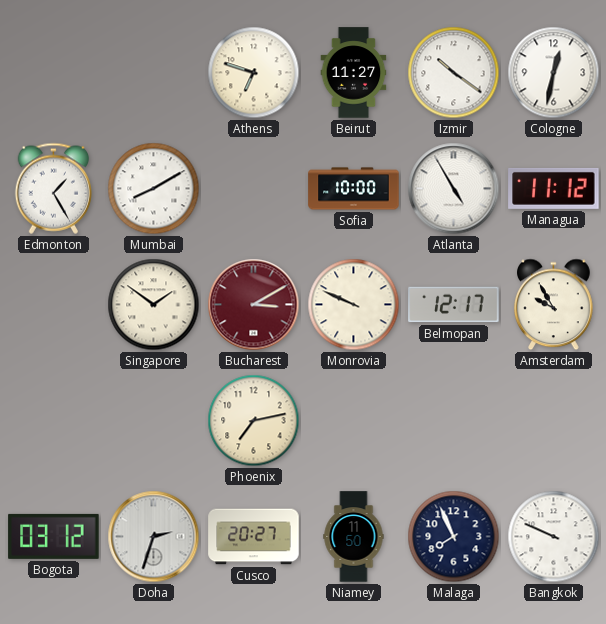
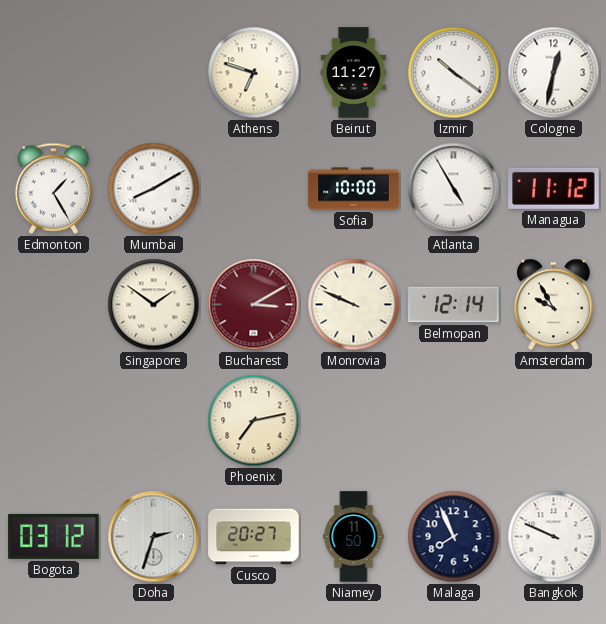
Belmopan: 12:17 -> 12:14 (454, 305)
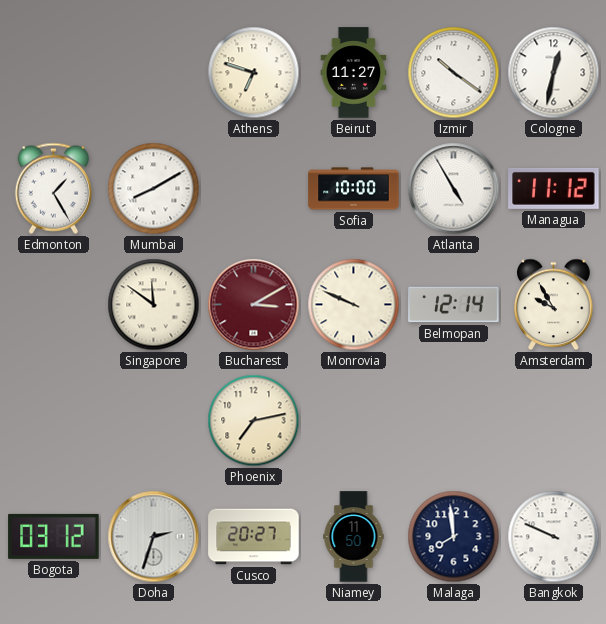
Singapore: 1:51 -> 11:51 (154, 305)
Malaga: 7:56 -> 7:59 (454, 537)
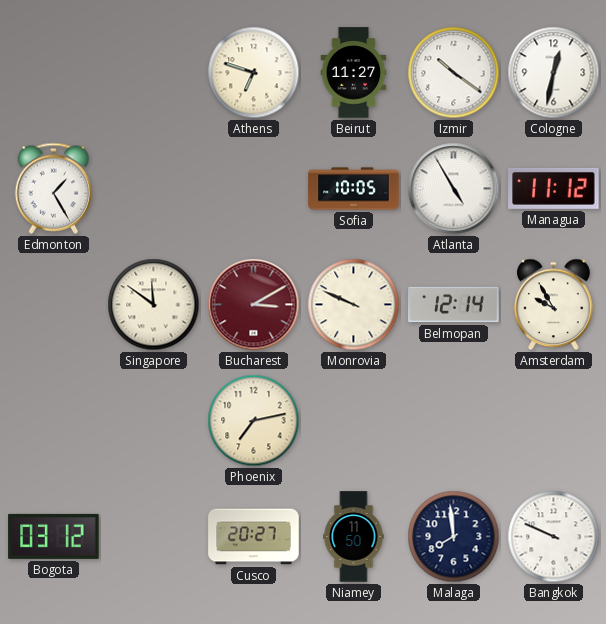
Mumbai: 8:10 -> none (154, 189)
Sofia: 10:00 -> 10:05 (354, 189)
Doha: 2:33 -> none (154, 537)
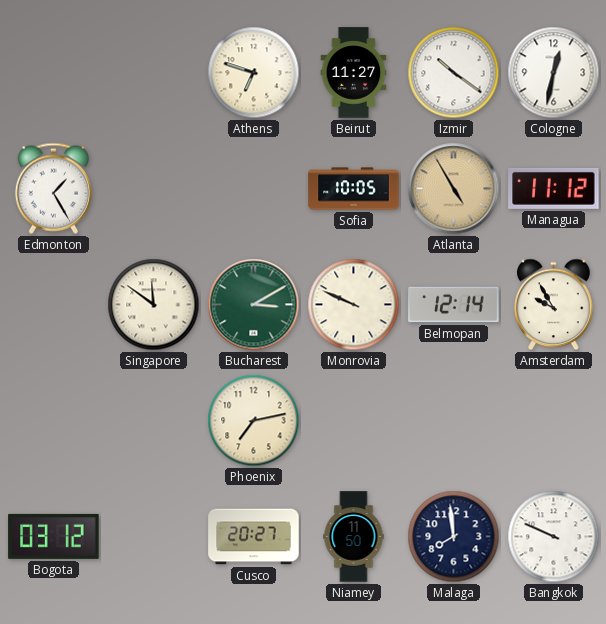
Atlanta dial: white -> champagne (454, 189)
Bucharest dial: burgundy -> green (254, 305)
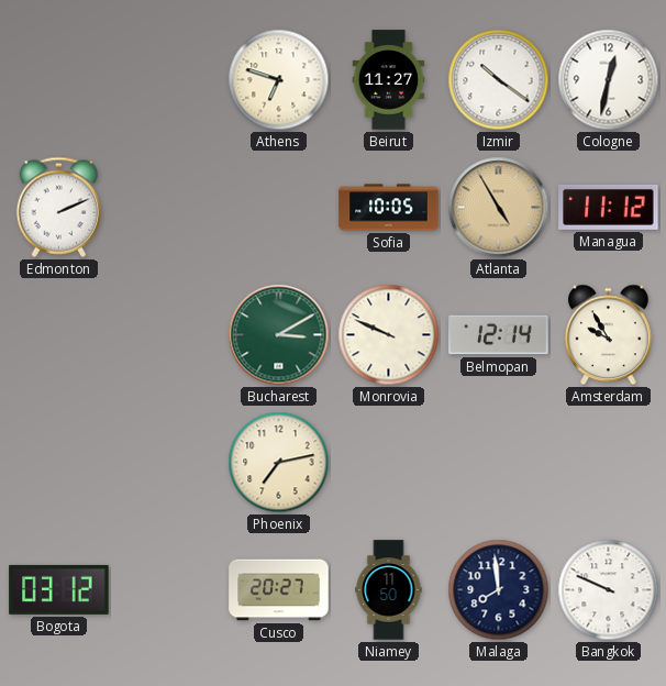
Edmonton: 1:25 -> 2:11 (58, 207)
Singapore: 11:51 -> none (154, 305)
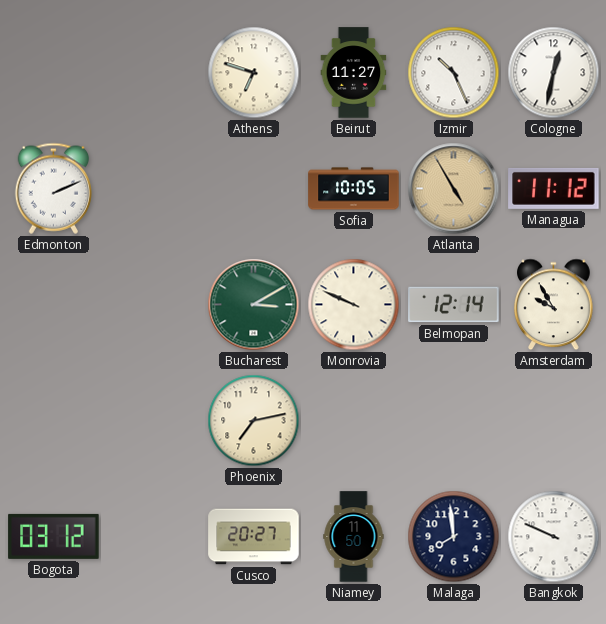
Izmir: 10:21 -> 10:26 (454, 73)
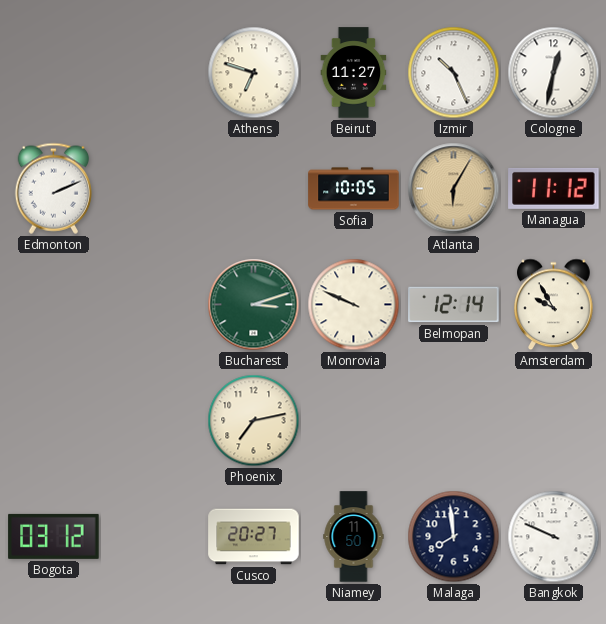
Atlanta: 4:55 -> 6:05 (454, 189)
Bucharest: 3:10 -> 3:12 (254, 305)
